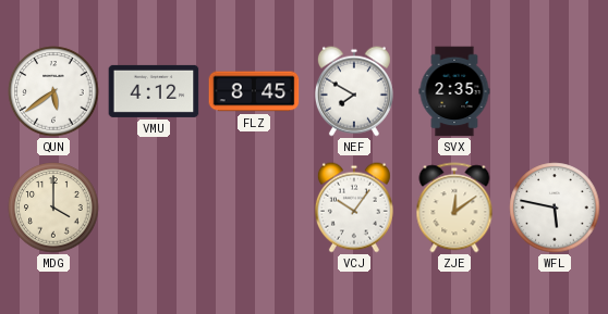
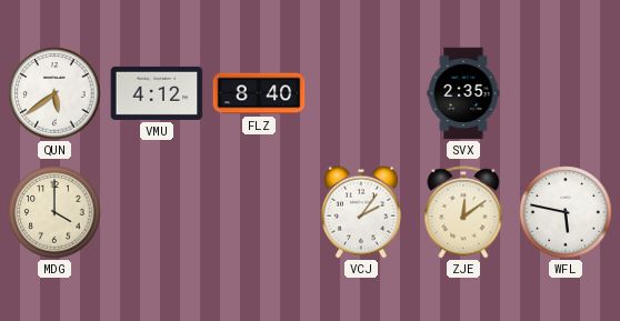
FLZ: 8:45 -> 8:40 (259, 93)
NEF: 7:50 -> none (354, 91)
VCJ: 10:06 -> 2:06 (361, 212)
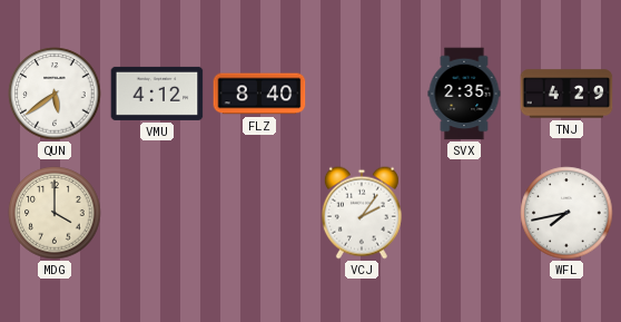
TNJ: none -> 4:29 (566, 94)
ZJE: 12:09 -> none (463, 212)
WFL: 5:47 -> 7:43 (566, 213)
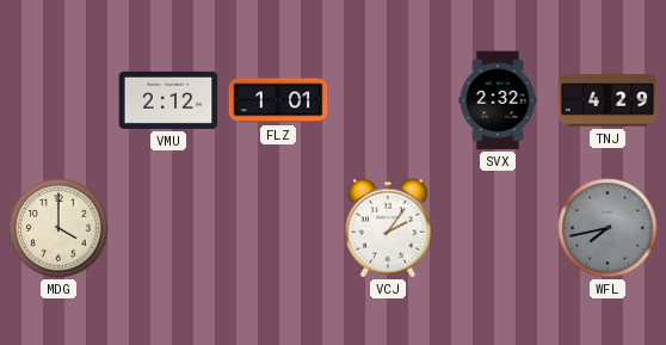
QUN: 5:39 -> none (55, 94)
VMU: 4:12 -> 2:12 (168, 100)
FLZ: 8:40 -> 1:01 (278, 100)
SVX: 2:35 -> 2:32 (498, 100)
WFL dial: white -> grey (608, 228)
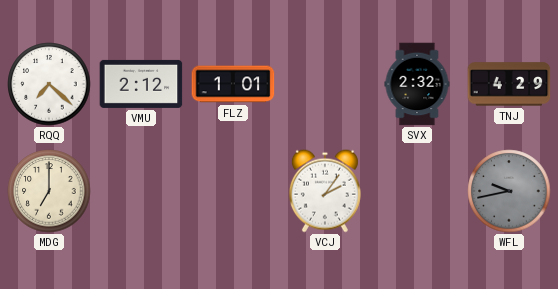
RQQ: none -> 7:22 (49, 84)
MDG: 4:00 -> 7:00 (49, 191)
WFL: 7:43 -> 9:43 (509, 191)
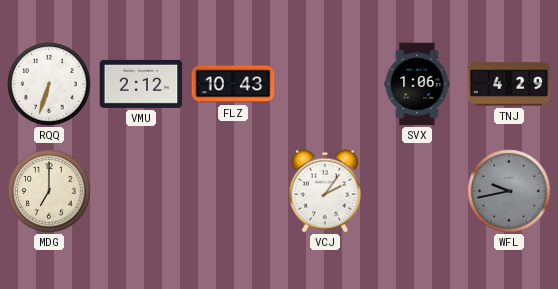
RQQ: 7:22 -> 6:33 (49, 84)
FLZ: 1:01 -> 10:43 (233, 84)
SVX: 2:32 -> 1:06 (417, 84)
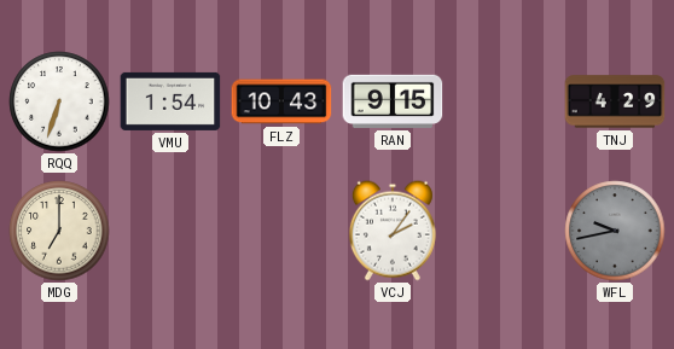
VMU: 2:12 -> 1:54 (170, 101)
RAN: none -> 9:15 (393, 101)
SVX: 1:06 -> none (417, 84)
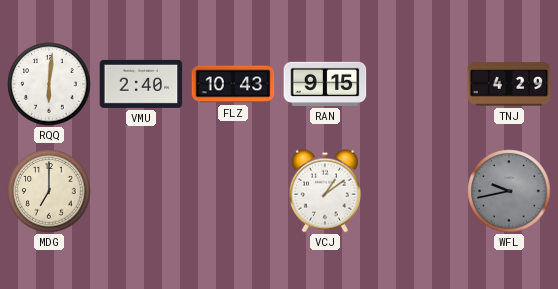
RQQ: 6:33 -> 6:01 (49, 84)
VMU: 1:54 -> 2:40 (141, 84)
VCJ: 2:06 -> 1:09 (325, 191)
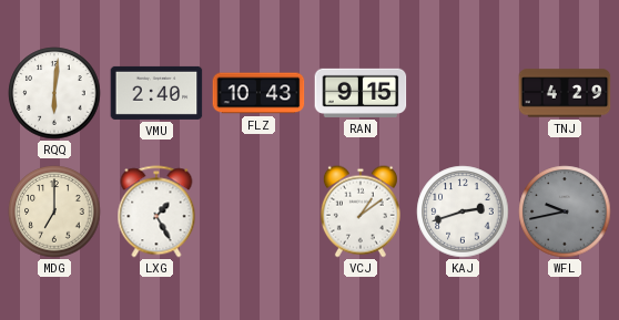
LXG: none -> 1:25 (156, 211)
KAJ: none -> 2:42 (463, 211)
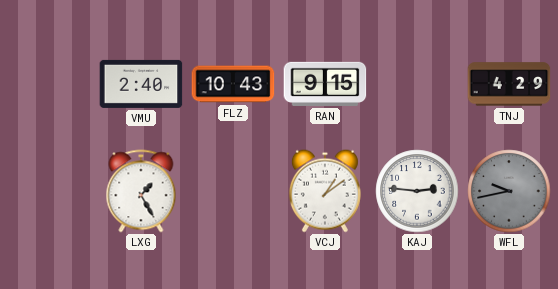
RQQ: 6:01 -> none (54, 93)
MDG: 7:00 -> none (54, 211)
KAJ: 2:42 -> 2:46 (417, 191)
